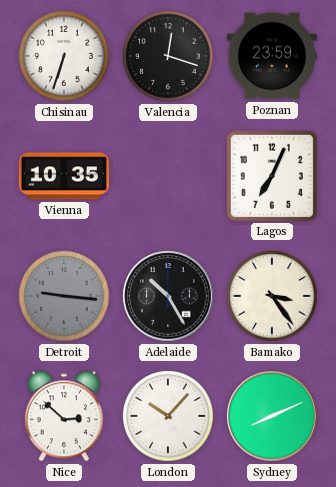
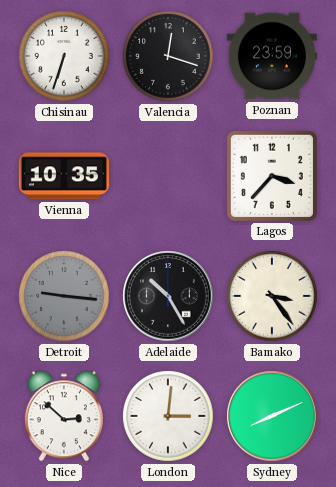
Lagos: 7:04 -> 3:37 (272, 176)
London: 10:07 -> 3:01 (168, 416)
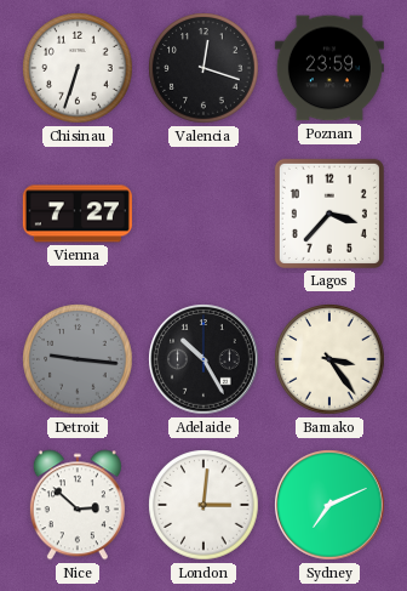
Vienna: 10:35 -> 7:27 (78, 214)
Sydney: 8:11 -> 7:11 (329, 505)
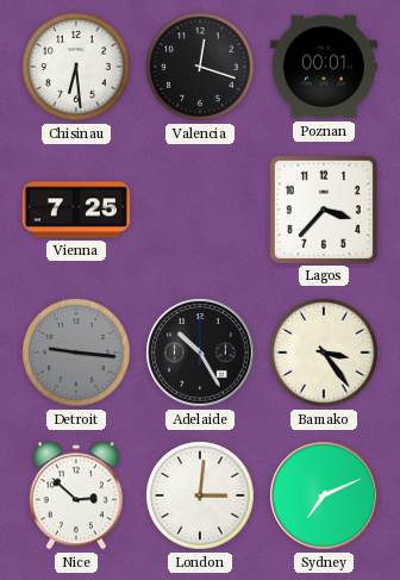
Chisinau: 6:33 -> 6:29 (76, 67)
Poznan: 23:59 -> 00:01 (324, 67)
Vienna: 7:27 -> 7:25 (76, 210)
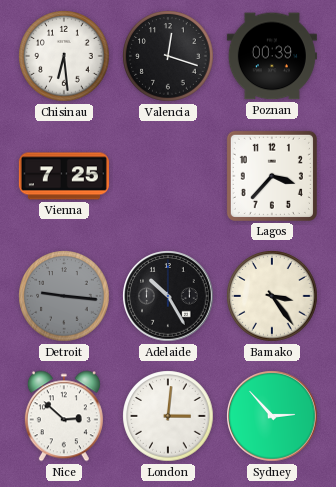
Poznan: 00:01 -> 00:39 (272, 56)
Sydney: 7:11 -> 2:53 (272, 416)
